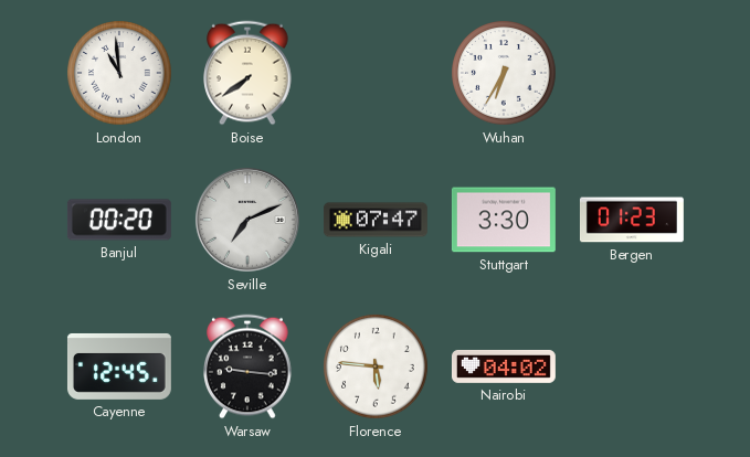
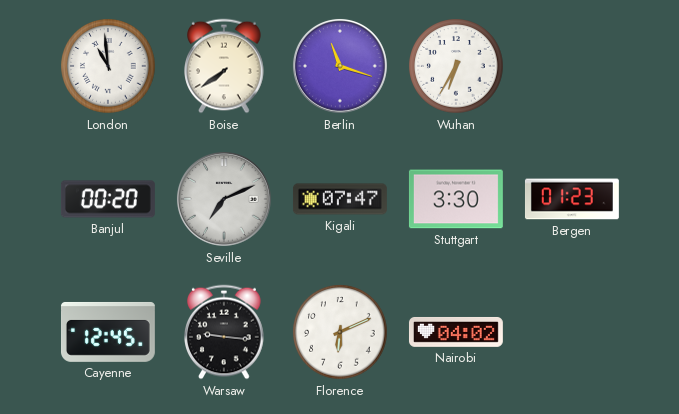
Berlin: none -> 11:18 (340, 66)
Florence: 5:46 -> 6:11 (340, 332)
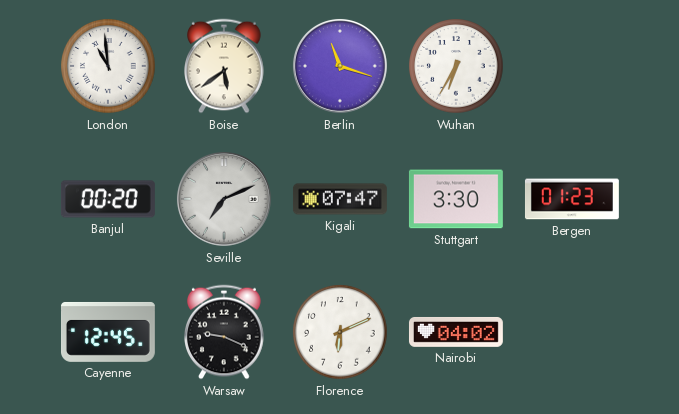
Boise: 7:39 -> 5:39 (224, 66)
Warsaw: 9:16 -> 9:19 (224, 332)
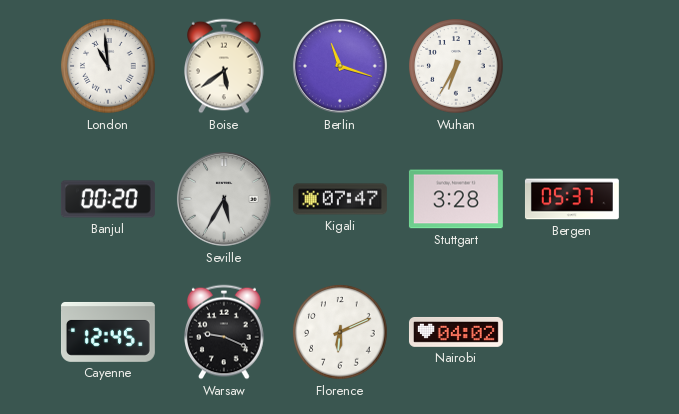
Seville: 7:11 -> 5:35 (224, 199)
Stuttgart: 3:30 -> 3:28 (456, 199)
Bergen: 01:23 -> 05:37 (572, 199)
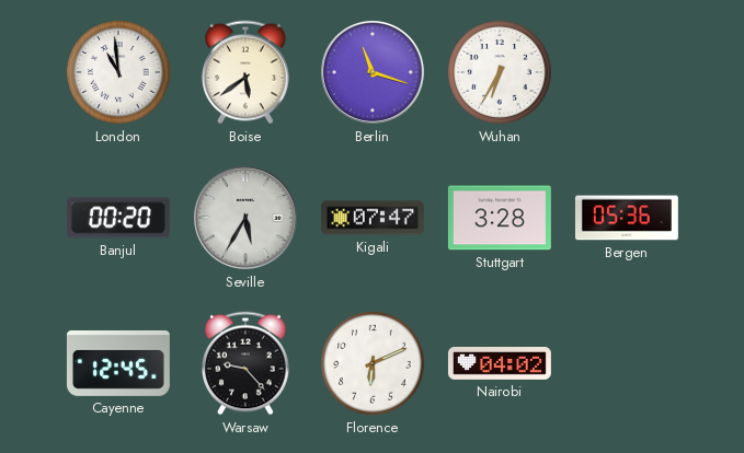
Bergen: 05:37 -> 05:36 (627, 218)
Warsaw: 9:19 -> 9:23 (245, 363)
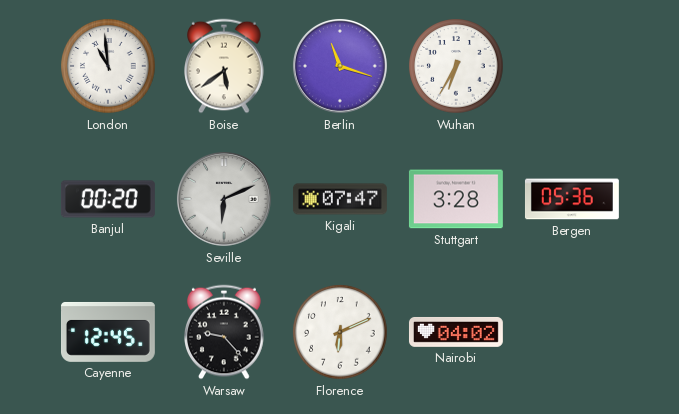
Seville: 5:35 -> 6:11 (224, 199)
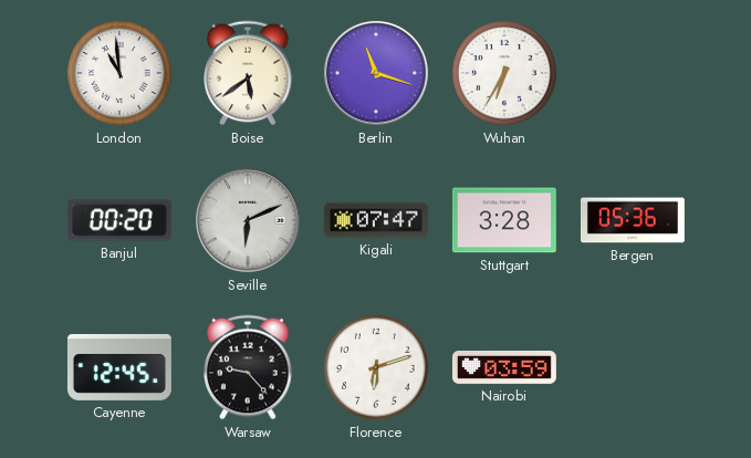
Florence: 6:11 -> 6:12 (376, 367)
Nairobi: 04:02 -> 03:59 (504, 367)
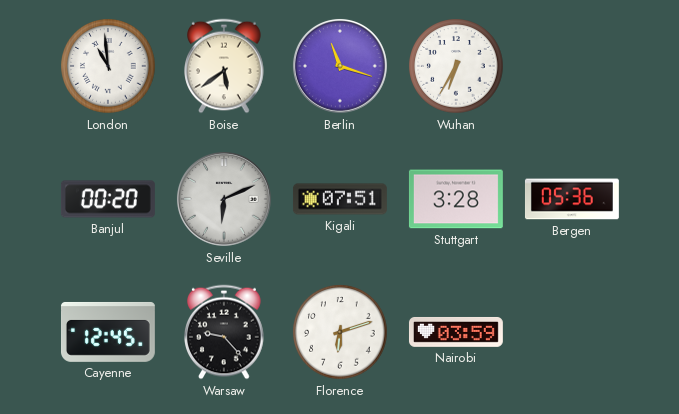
Kigali: 07:47 -> 07:51 (340, 199)
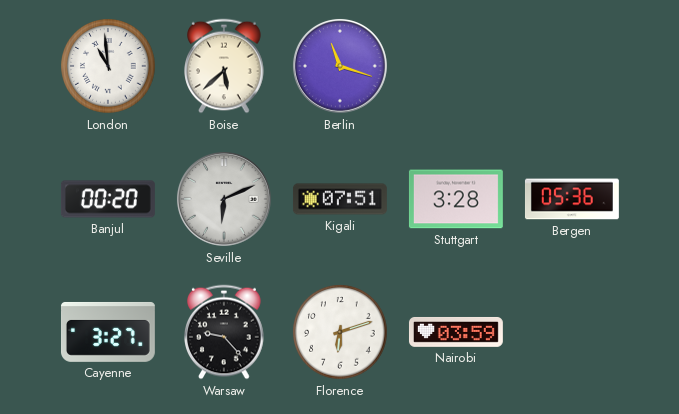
Boise: 5:39 -> 5:38 (224, 66)
Wuhan: 6:35 -> none (456, 66)
Cayenne: 12:45 -> 3:27 (108, 332)
